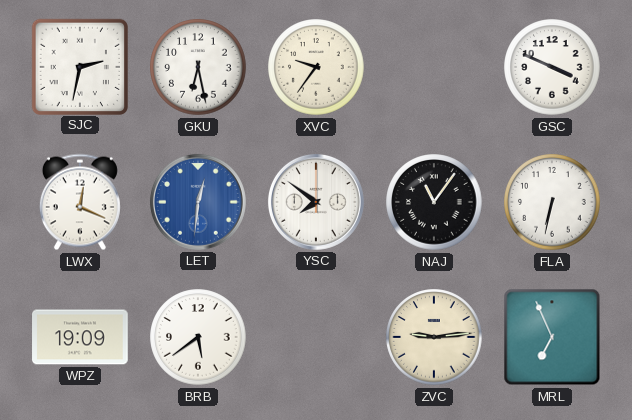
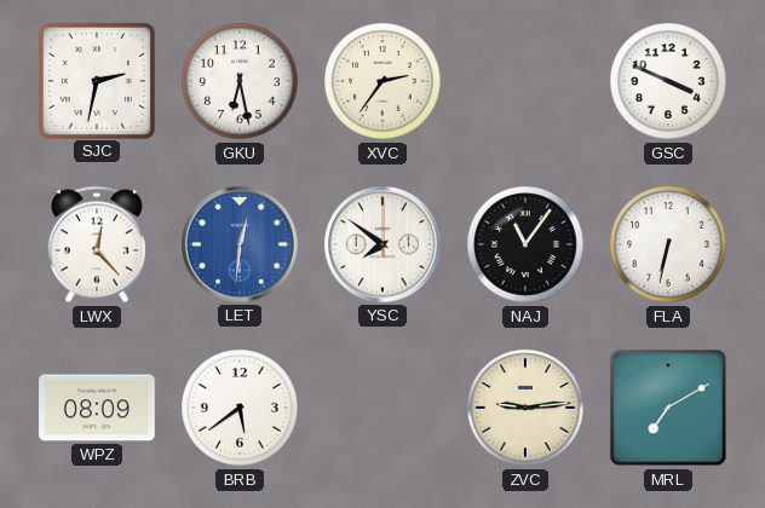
XVC: 9:36 -> 2:36 (382, 81)
LWX: 12:19 -> 12:23 (97, 244)
WPZ: 19:09 -> 08:09 (97, 408)
MRL: 6:56 -> 7:10 (668, 408)
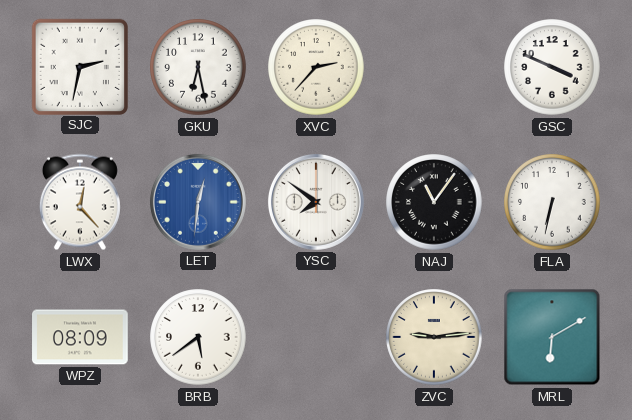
XVC: 2:36 -> 2:37 (316, 67)
MRL: 7:10 -> 6:10 (552, 337)
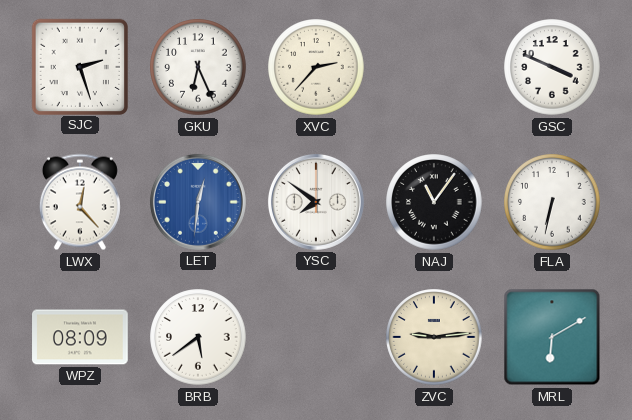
SJC: 2:32 -> 2:27 (79, 66)
GKU: 6:28 -> 6:26 (198, 67)
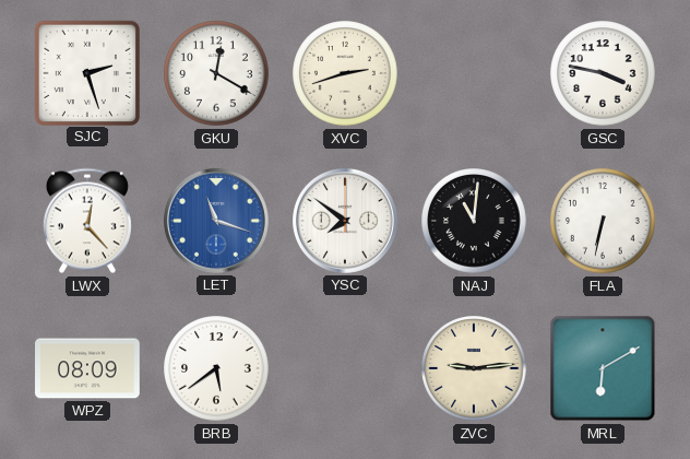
GKU: 6:26 -> 12:20 (216, 73)
XVC: 2:37 -> 2:42 (345, 73)
GSC: 3:49 -> 3:47 (603, 73)
LET: 12:31 -> 11:18 (216, 221)
NAJ: 11:06 -> 11:01 (474, 221)
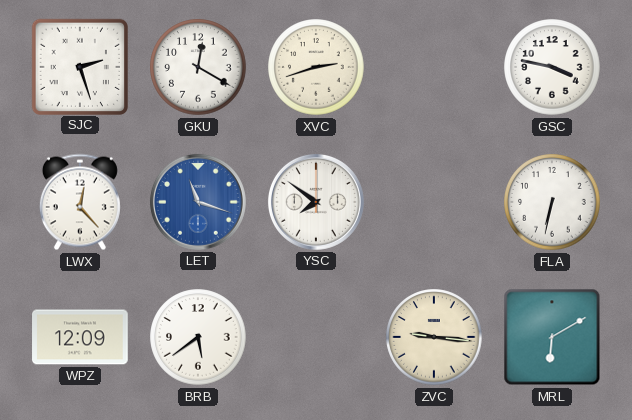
NAJ: 11:01 -> none (474, 221)
WPZ: 08:09 -> 12:09 (80, 337)
ZVC: 9:14 -> 9:16 (434, 337)
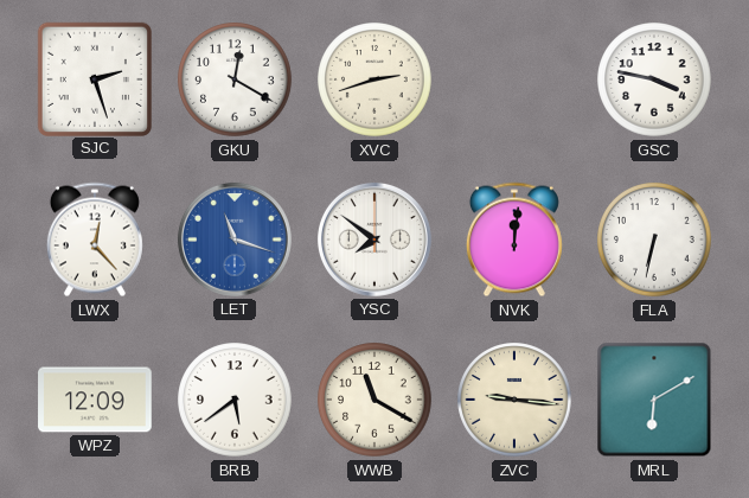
NVK: none -> 12:01 (514, 240)
WWB: none -> 11:20 (375, 400)
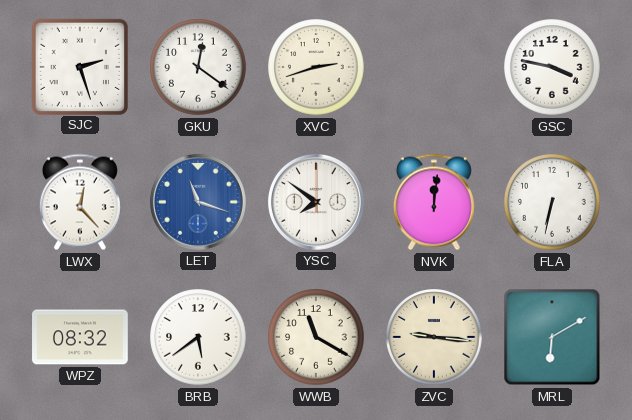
GKU: 12:20 -> 12:21 (198, 67)
WPZ: 12:09 -> 08:32 (80, 337)
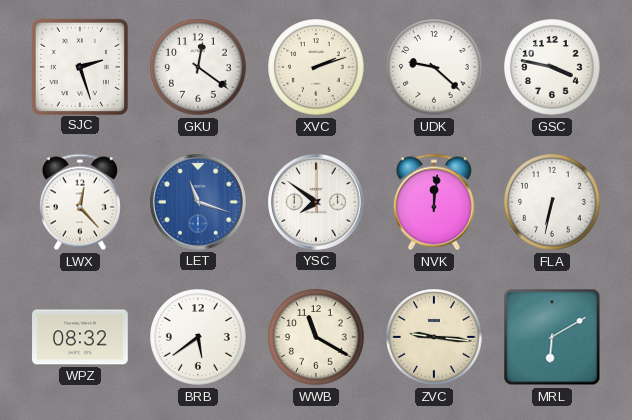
XVC: 2:42 -> 2:12 (316, 67)
UDK: none -> 9:22 (434, 67)
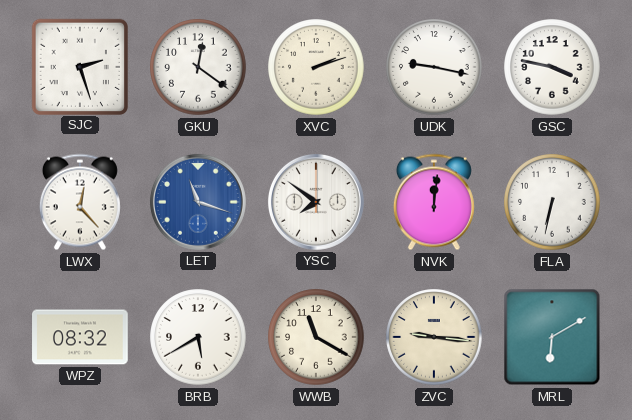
UDK: 9:22 -> 9:17 (434, 67)
BRB: 5:39 -> 5:40 (198, 337)
